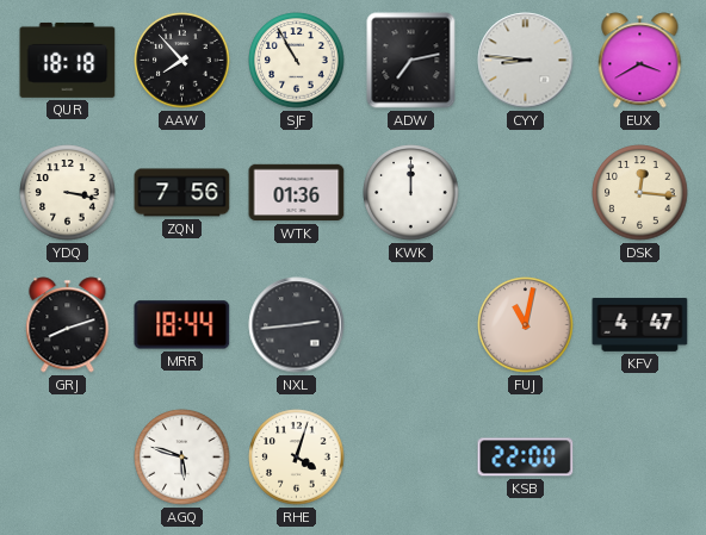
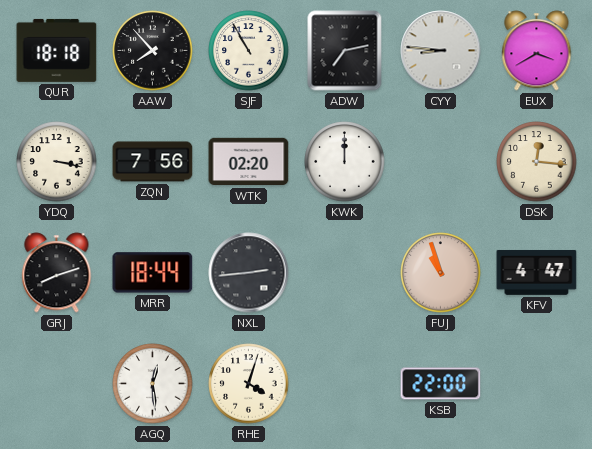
WTK: 01:36 -> 02:20 (249, 162)
FUJ: 11:02 -> 10:57 (441, 273)
AGQ: 5:48 -> 12:29 (153, 384)
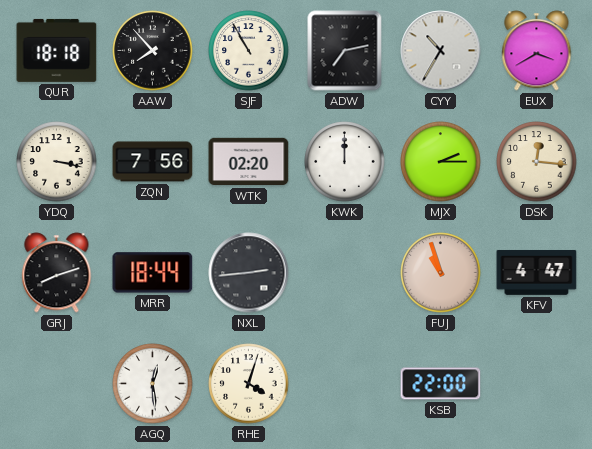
CYY: 8:46 -> 10:35 (441, 51)
MJX: none -> 2:15 (441, 162)
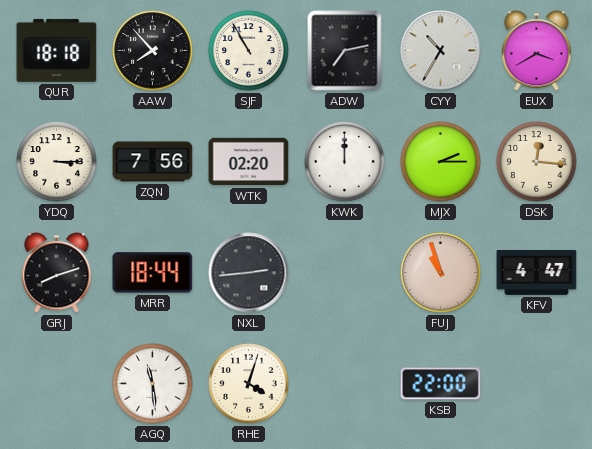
YDQ: 3:17 -> 3:15 (57, 162)
AGQ: 12:29 -> 11:29 (153, 384)
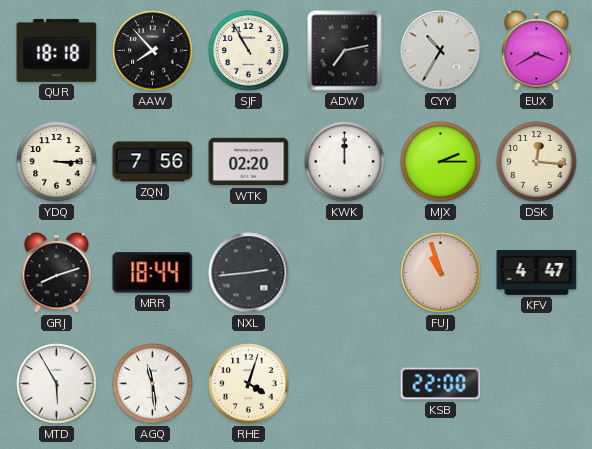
MTD: none -> 5:55 (57, 384)
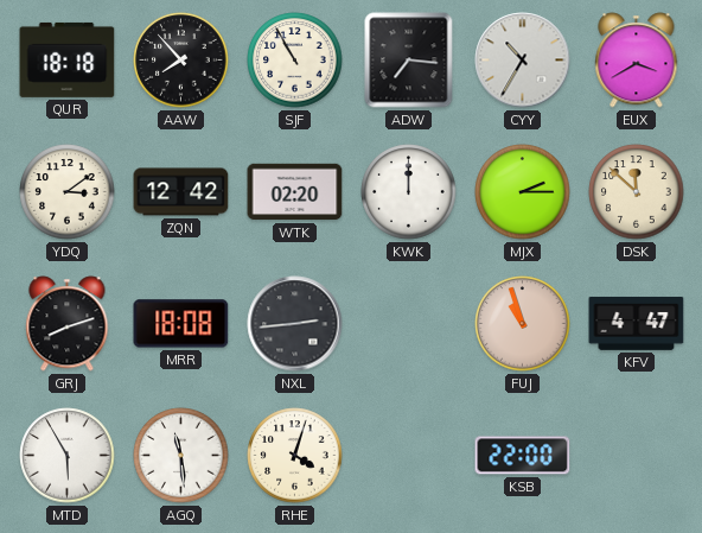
ADW: 7:13 -> 7:16 (409, 61)
YDQ: 3:15 -> 3:09 (68, 192)
ZQN: 7:56 -> 12:42 (181, 192)
DSK: 12:16 -> 11:52 (637, 192)
MRR: 18:44 -> 18:08 (181, 324)
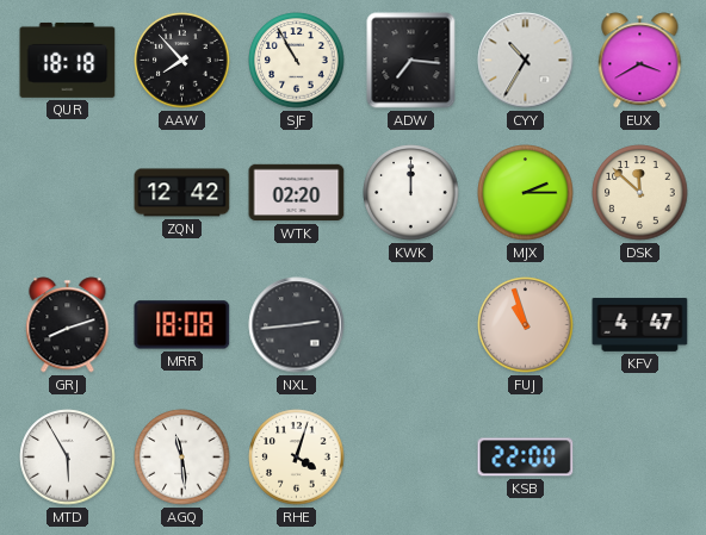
YDQ: 3:09 -> none (68, 192)
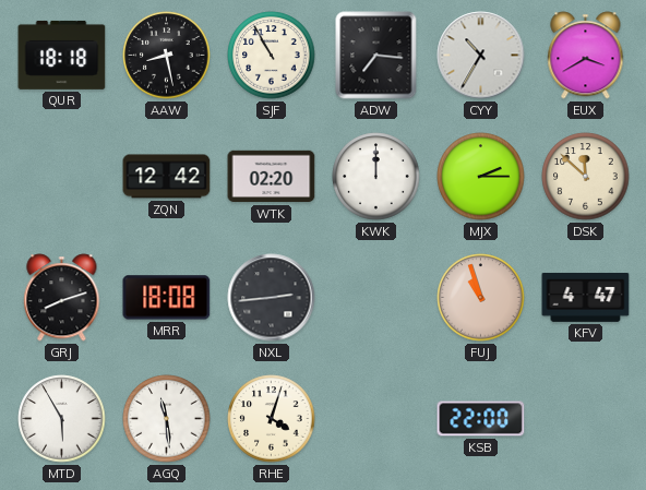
AAW: 7:53 -> 8:28 (167, 56)
